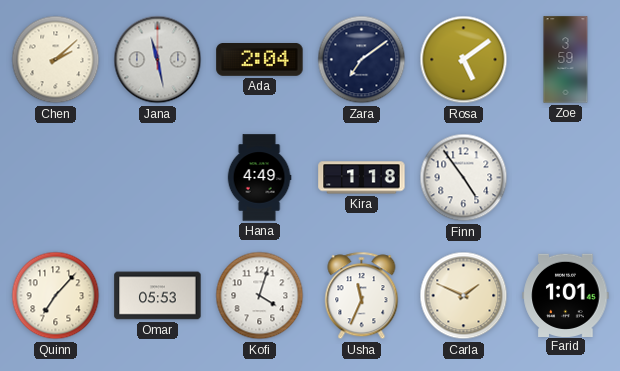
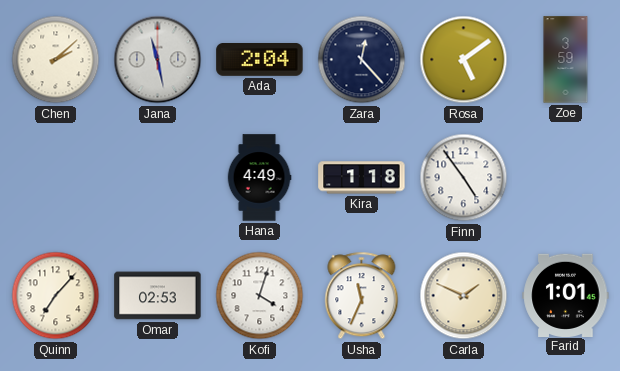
Zara: 7:09 -> 12:23 (362, 60)
Omar: 05:53 -> 02:53 (158, 296)
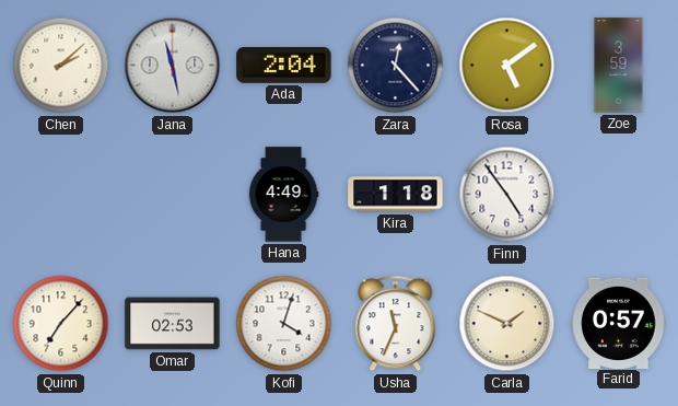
Farid: 1:01 -> 0:57 (619, 323)
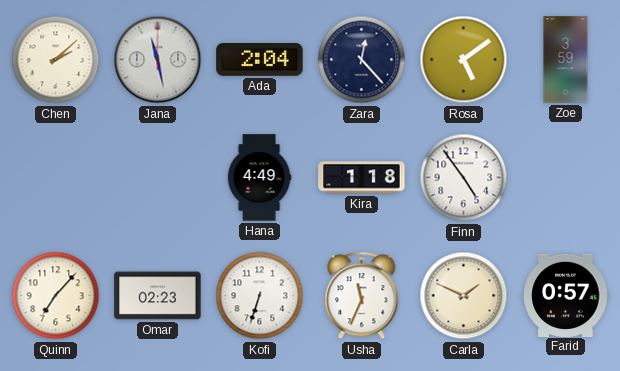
Omar: 02:53 -> 02:23 (158, 296)
Kofi: 4:03 -> 6:33 (260, 296)
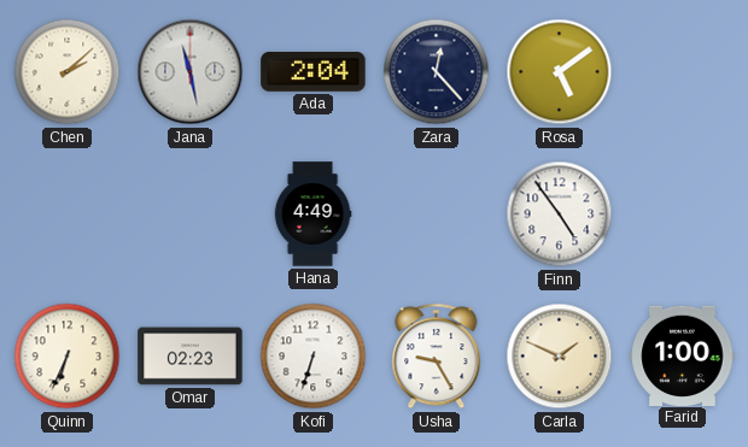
Zoe: 3:59 -> none (566, 60)
Kira: 1:18 -> none (362, 178)
Quinn: 7:07 -> 6:34 (68, 357)
Usha: 11:34 -> 9:25 (437, 357)
Farid: 0:57 -> 1:00 (683, 355)
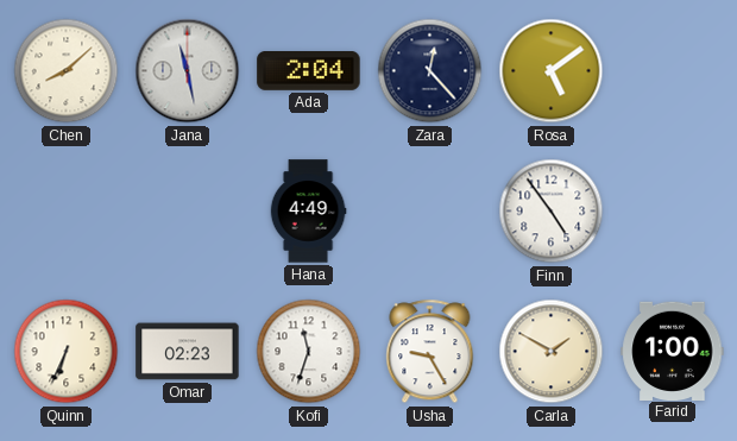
Chen: 2:08 -> 8:08 (67, 71)
Kofi: 6:33 -> 11:33 (309, 352)
Carla: 1:49 -> 1:50 (552, 352)
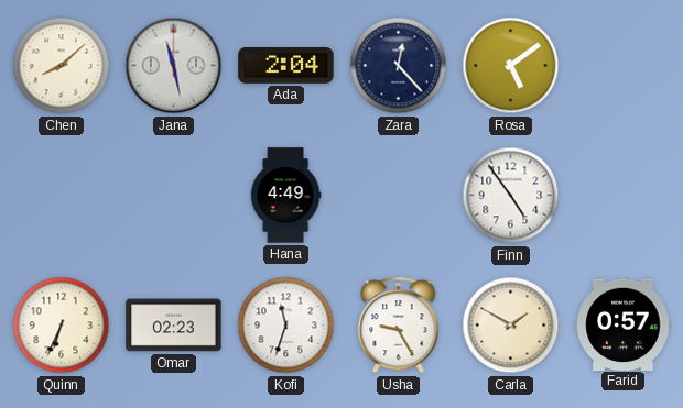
Farid: 1:00 -> 0:57 (624, 324)
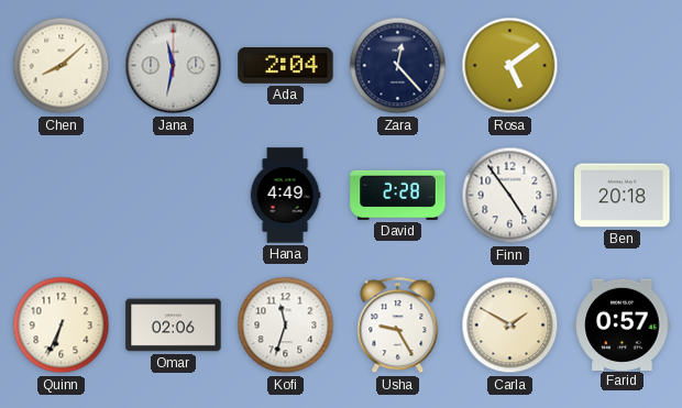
Jana: 11:28 -> 11:32 (174, 66)
David: none -> 2:28 (398, 195)
Ben: none -> 20:18 (623, 196)
Omar: 02:23 -> 02:06 (174, 326)
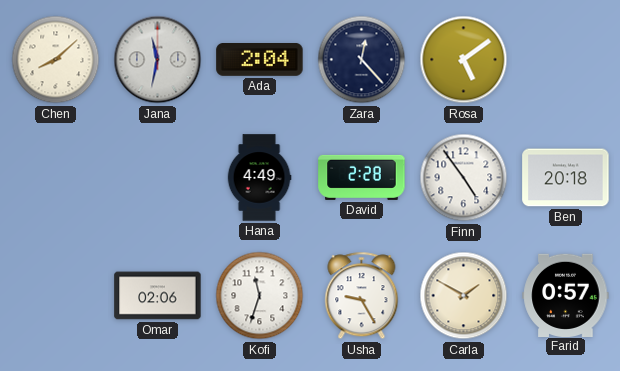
Quinn: 6:34 -> none (62, 326)
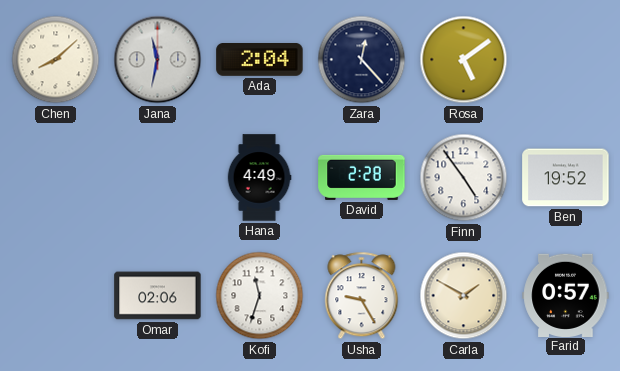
Ben: 20:18 -> 19:52 (566, 178)
